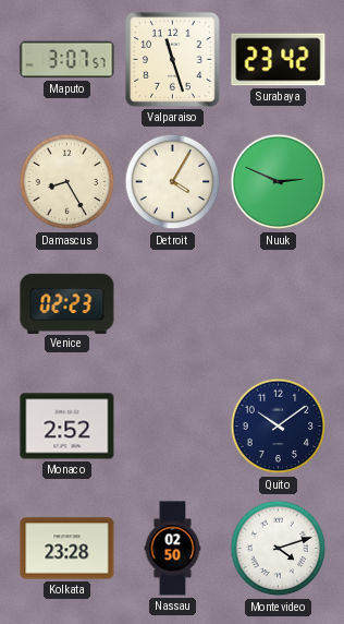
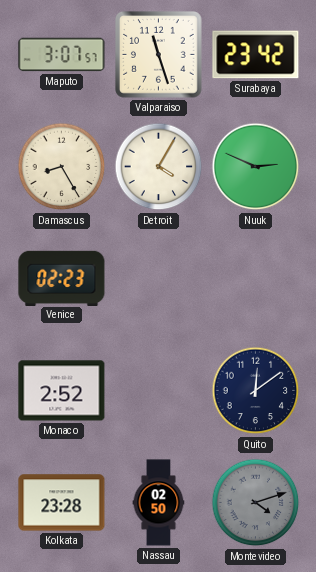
Quito: 10:09 -> 12:09 (256, 391)
Montevideo dial: white -> grey (256, 503)
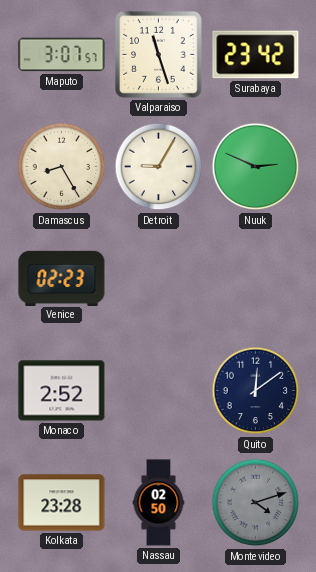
Detroit: 4:05 -> 9:05 (159, 167)
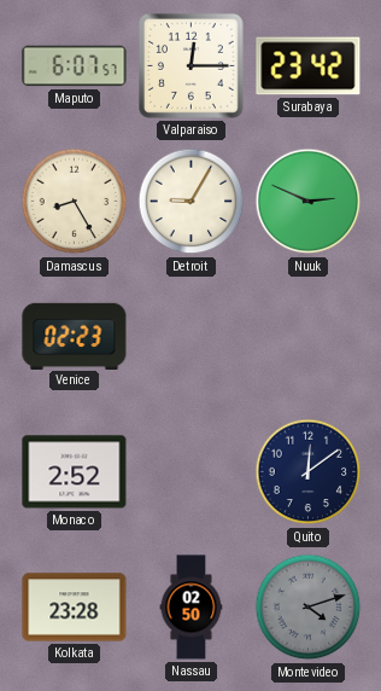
Maputo: 3:07 -> 6:07 (75, 66)
Valparaiso: 11:27 -> 12:15 (192, 66)
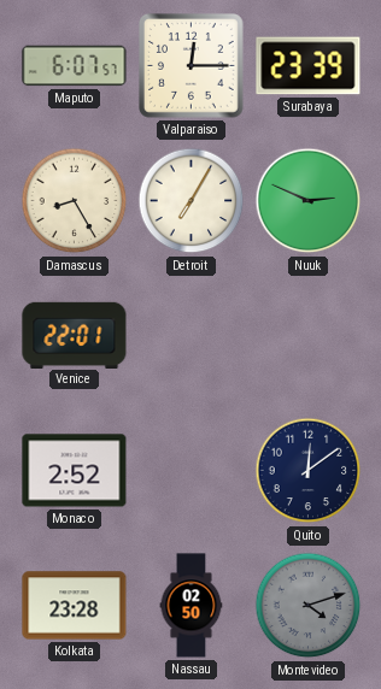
Surabaya: 23:42 -> 23:39 (309, 66)
Detroit: 9:05 -> 7:05 (192, 201)
Venice: 02:23 -> 22:01 (75, 335)
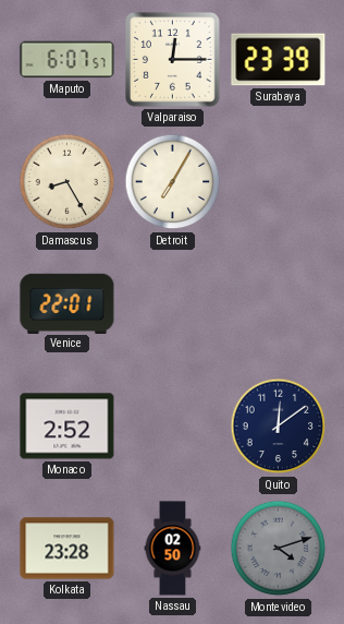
Nuuk: 2:49 -> none (309, 201)
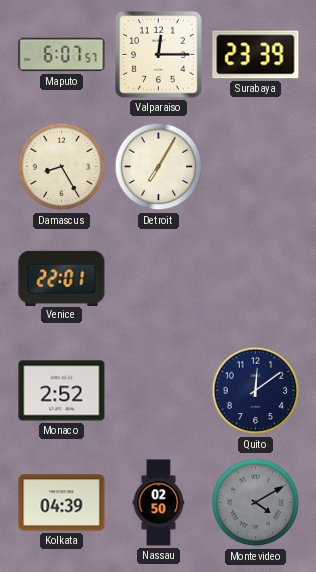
Kolkata: 23:28 -> 04:39 (62, 503)
Montevideo: 4:12 -> 4:10 (256, 503)
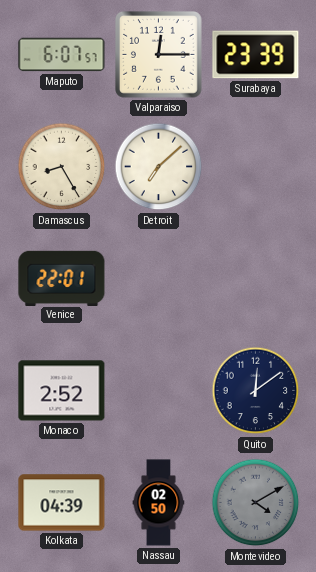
Detroit: 7:05 -> 7:08 (159, 167)
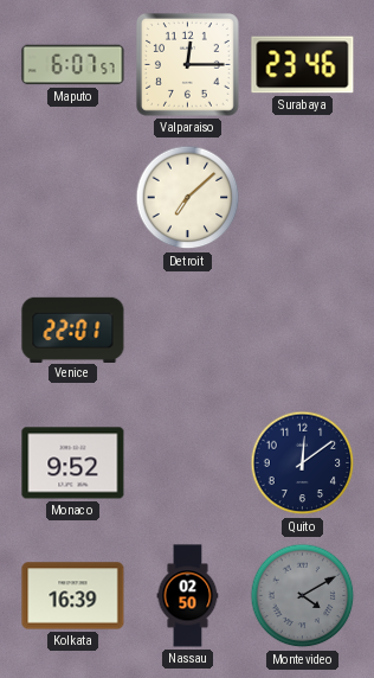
Surabaya: 23:39 -> 23:46 (303, 65)
Damascus: 8:25 -> none (62, 167)
Monaco: 2:52 -> 9:52 (73, 463)
Kolkata: 04:39 -> 16:39 (73, 596)
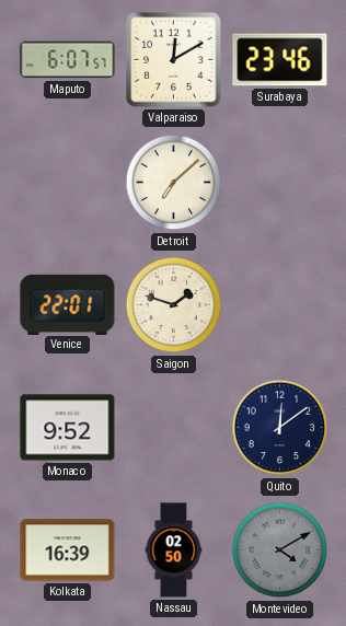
Valparaiso: 12:15 -> 12:10 (174, 60)
Saigon: none -> 1:48 (174, 305)
